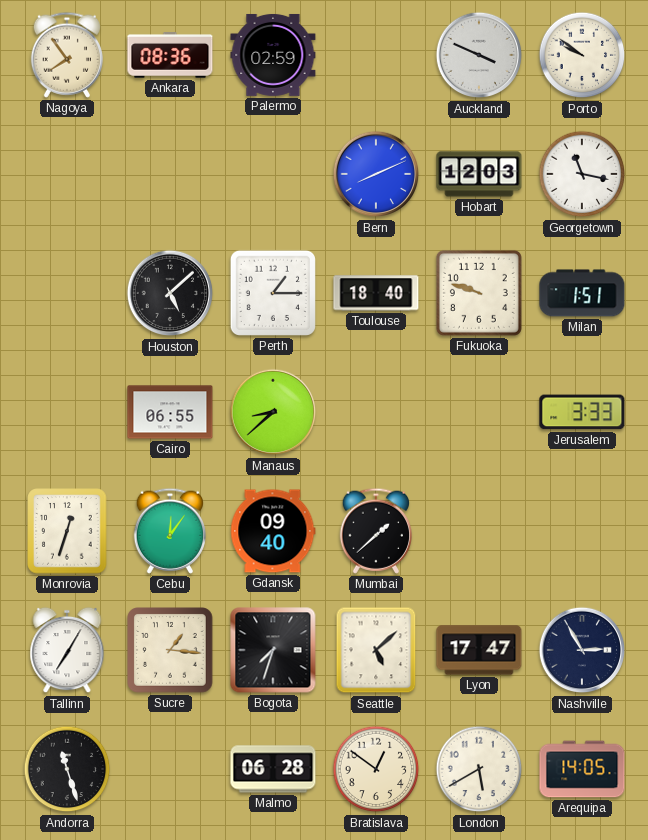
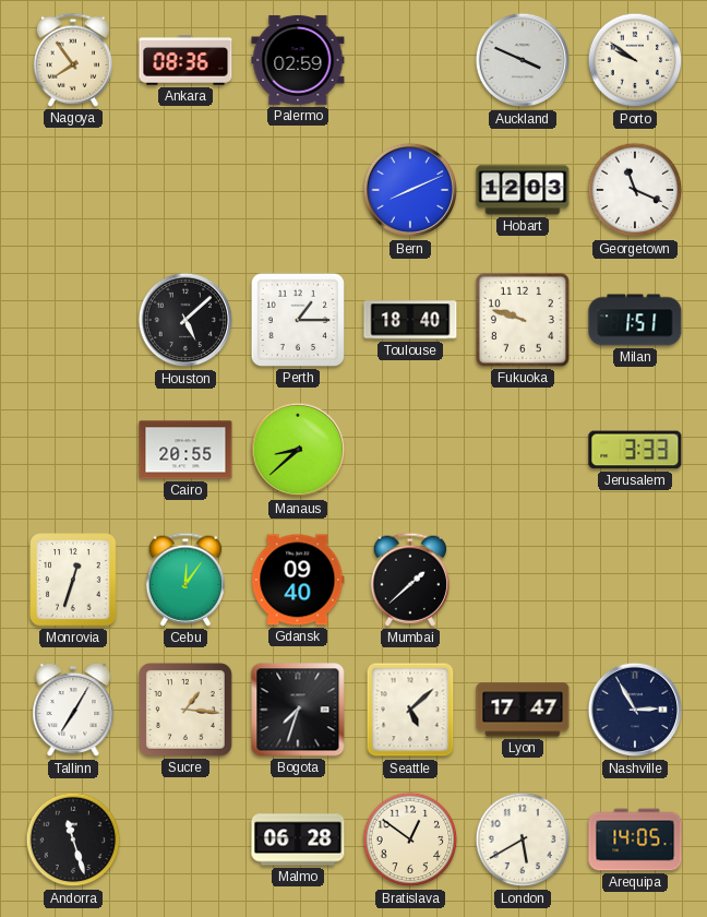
Georgetown: 11:17 -> 11:19 (635, 190)
Cairo: 06:55 -> 20:55 (185, 450)
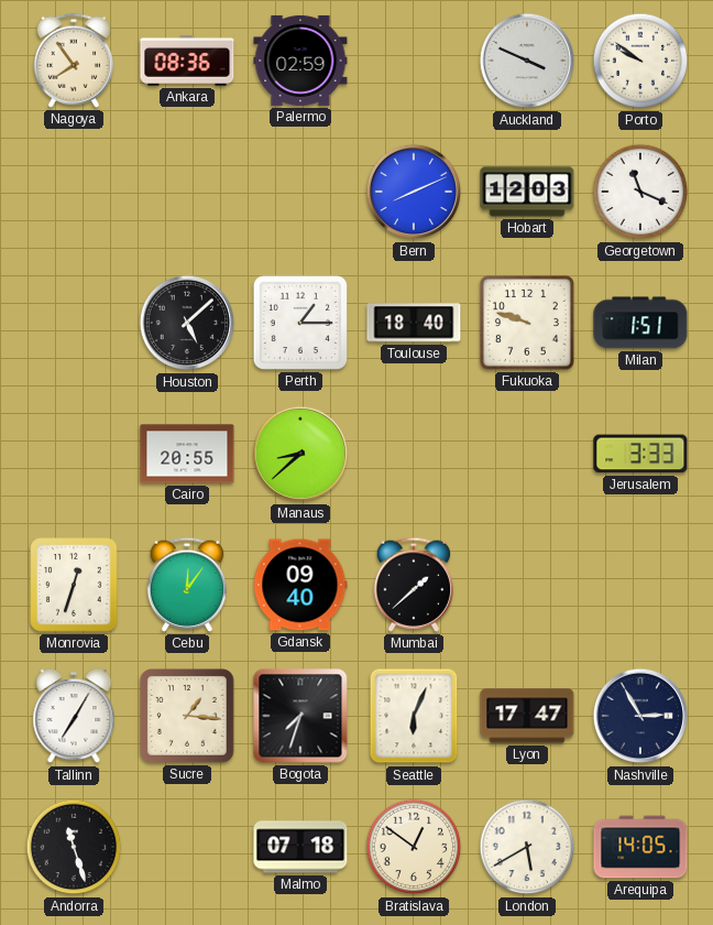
Seattle: 5:08 -> 6:04 (414, 716)
Malmo: 06:28 -> 07:18 (300, 847)
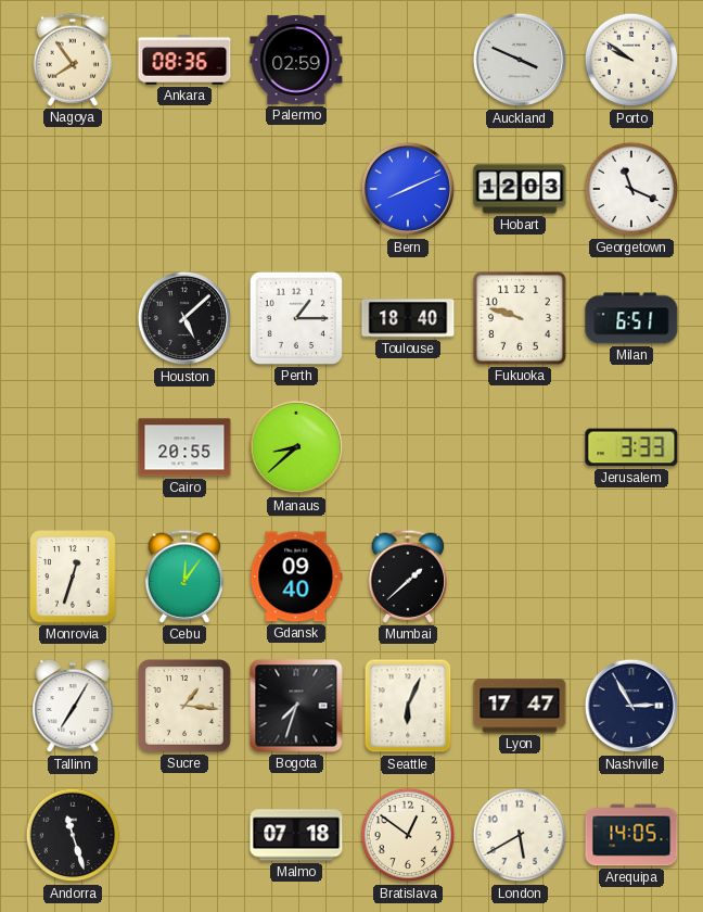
Milan: 1:51 -> 6:51 (631, 318)
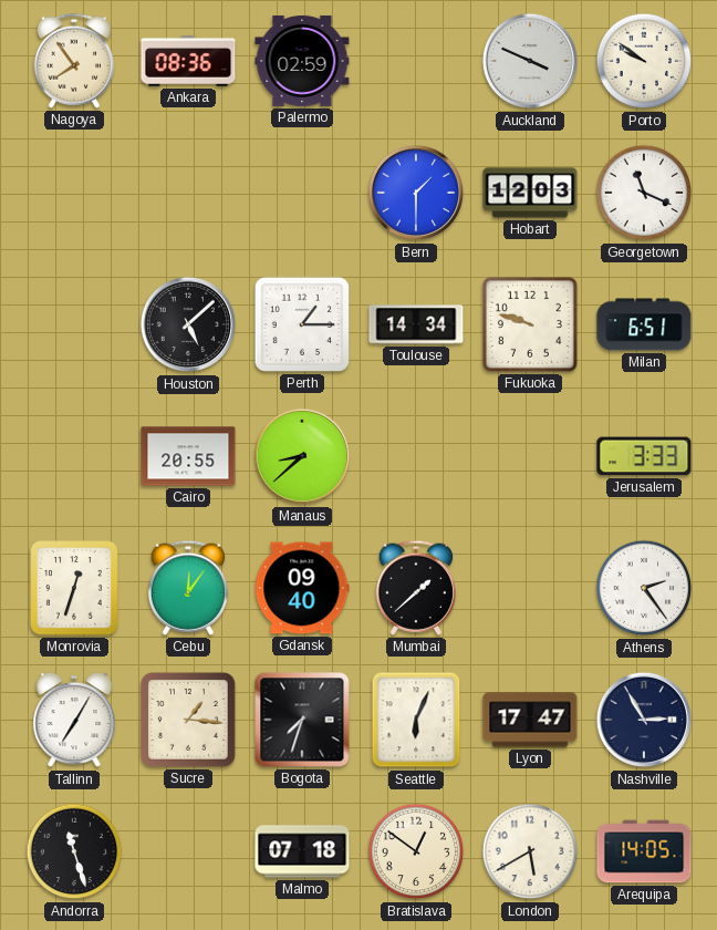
Bern: 8:11 -> 1:30 (416, 193)
Toulouse: 18:40 -> 14:34 (416, 324)
Athens: none -> 2:24 (644, 588)
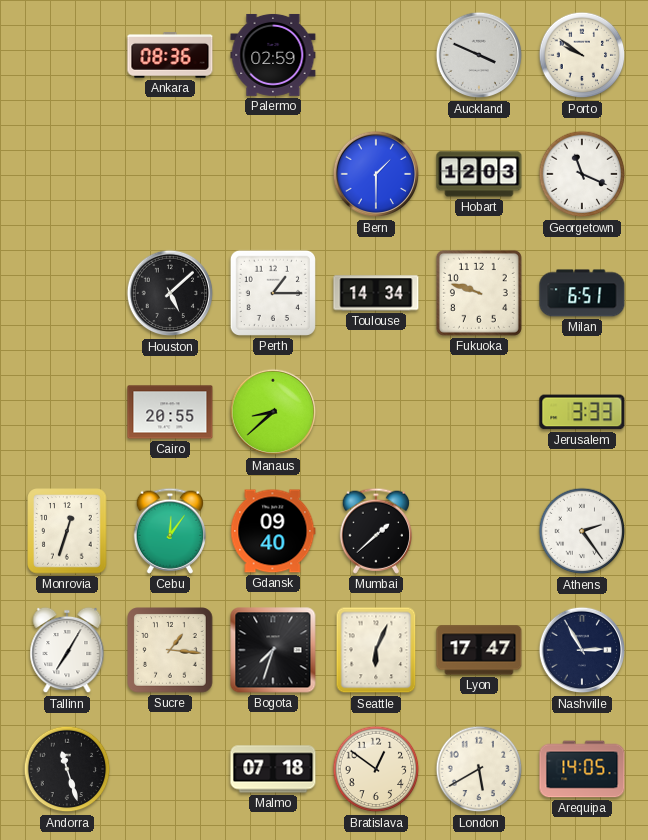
Nagoya: 7:54 -> none (73, 61)
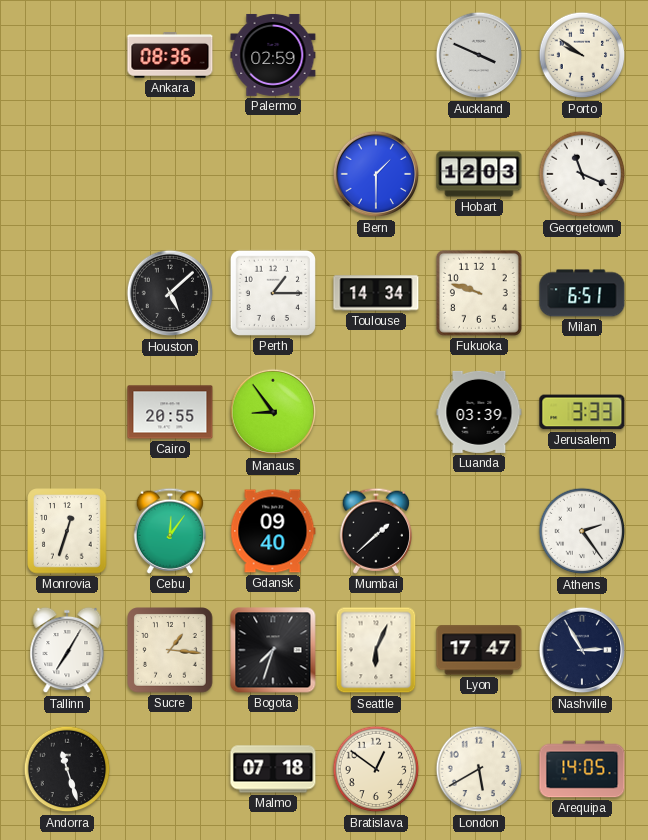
Manaus: 8:38 -> 8:54 (273, 412)
Luanda: none -> 03:39 (479, 412)
